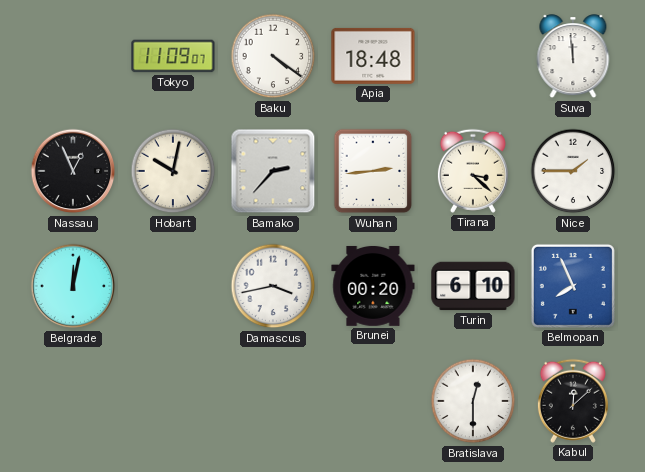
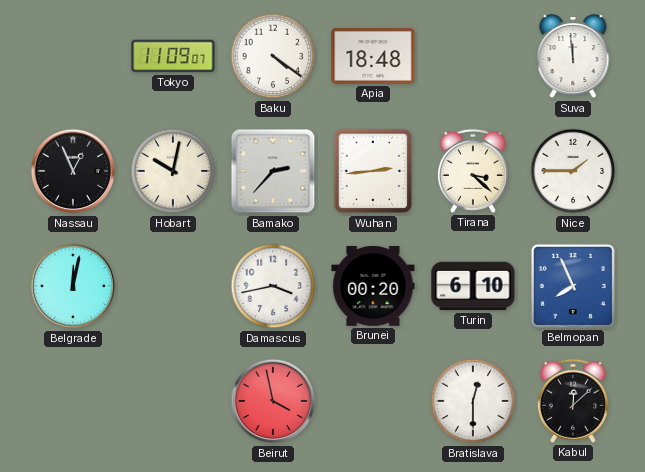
Beirut: none -> 3:58 (273, 401)
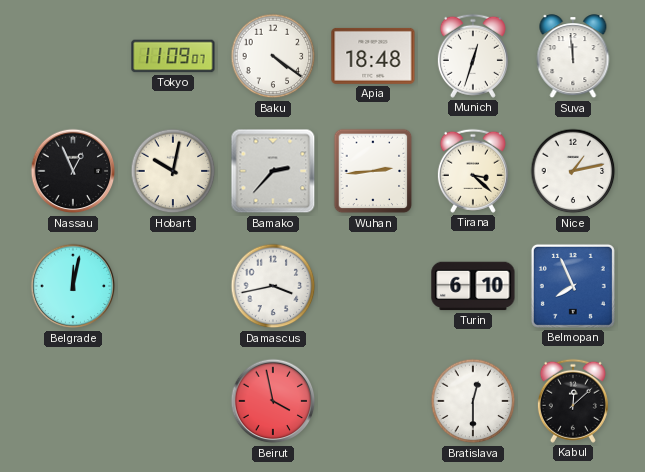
Munich: none -> 12:33 (473, 56)
Nice: 1:45 -> 1:13 (573, 171)
Brunei: 00:20 -> none (373, 286)
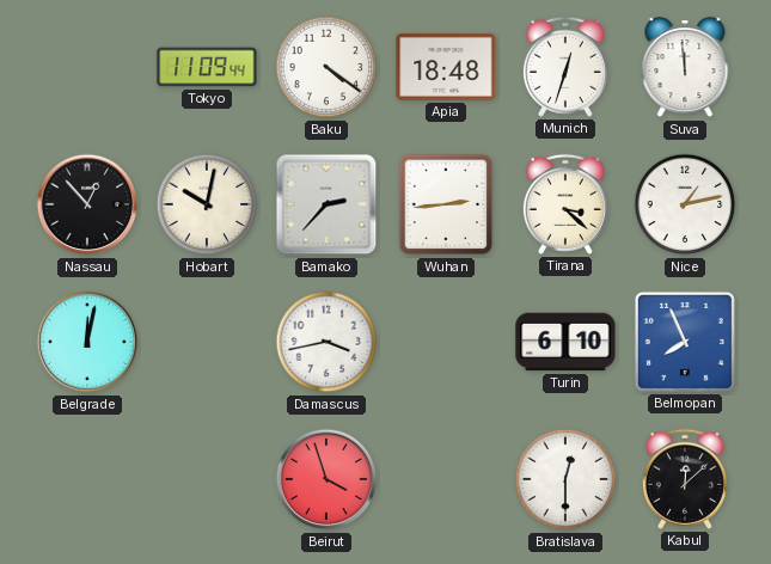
Tokyo: 11:09:07 -> 11:09:44 (207, 67)
Nassau: 12:56 -> 12:53 (87, 204)
Beirut: 3:58 -> 3:57 (326, 479)
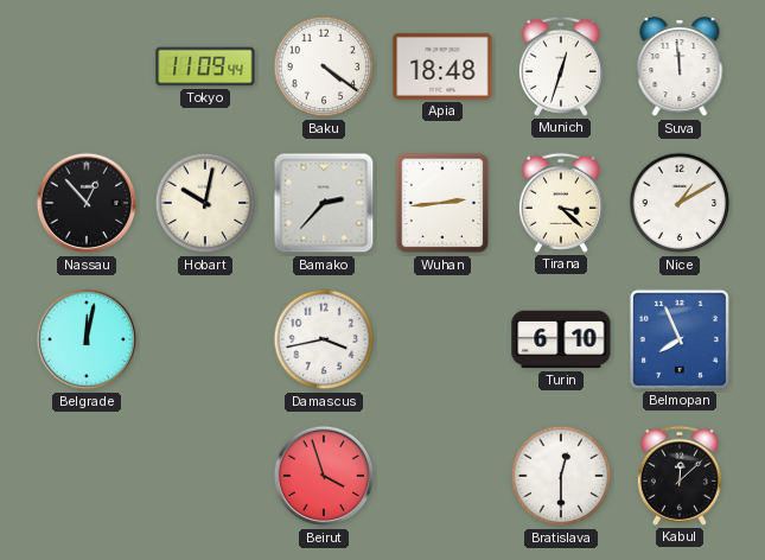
Nice: 1:13 -> 1:10 (680, 203)
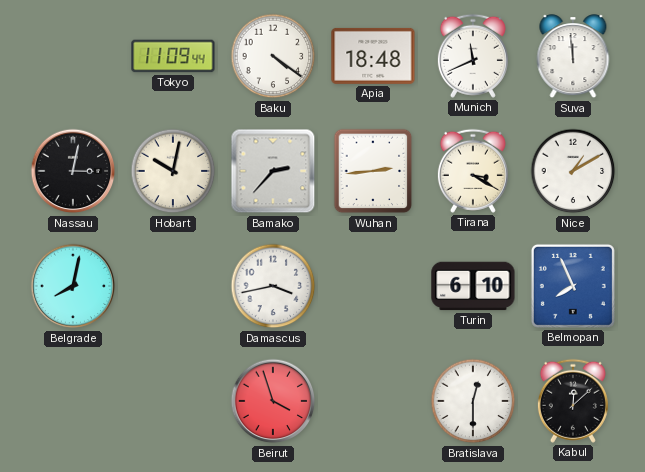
Munich: 12:33 -> 11:41 (473, 56)
Nassau: 12:53 -> 3:02 (73, 171)
Tirana: 3:22 -> 3:20 (473, 171)
Belgrade: 12:02 -> 8:02 (73, 286)
